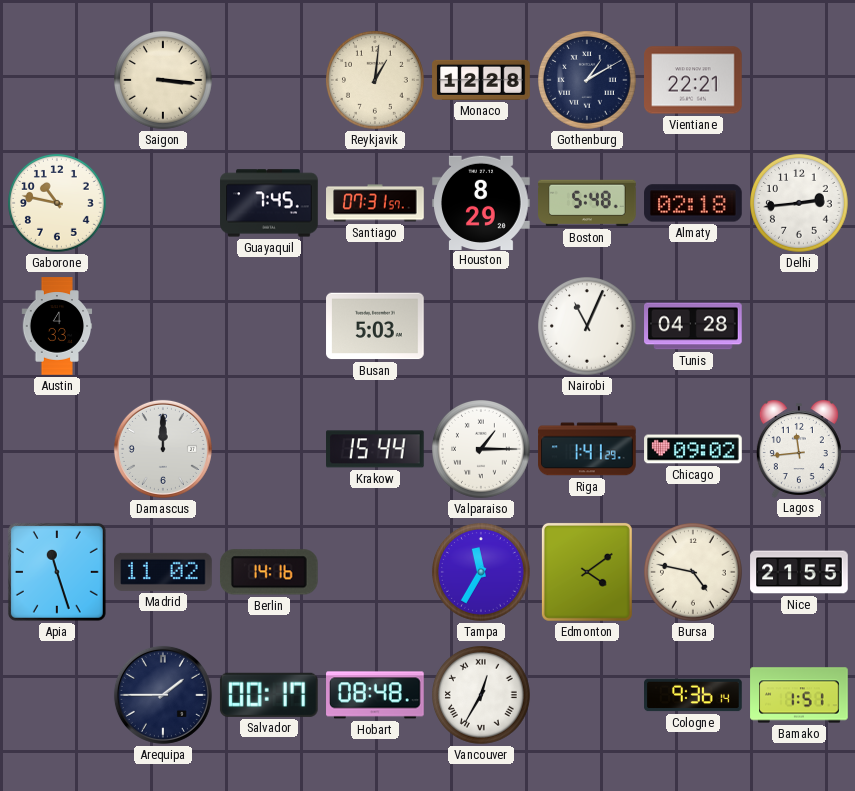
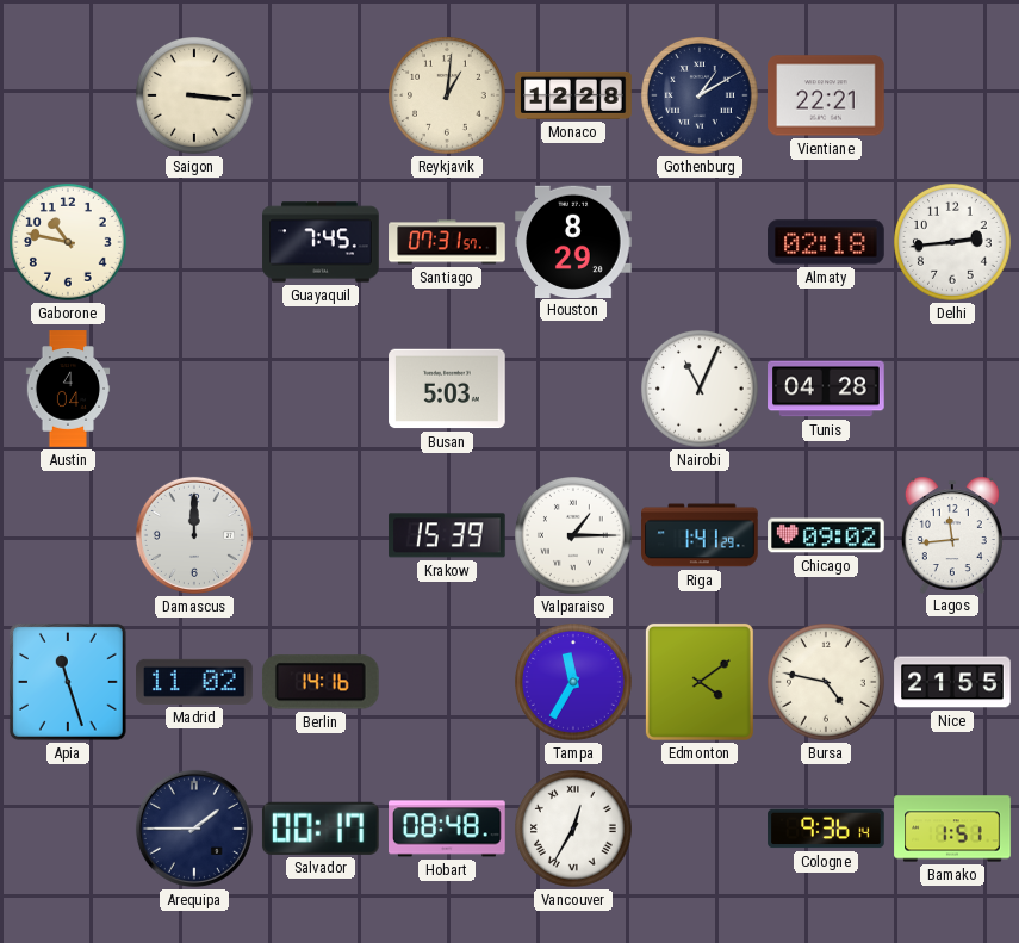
Boston: 5:48 -> none (587, 203)
Austin: 4:33 -> 4:04 (68, 389)
Krakow: 15:44 -> 15:39 (448, 535)
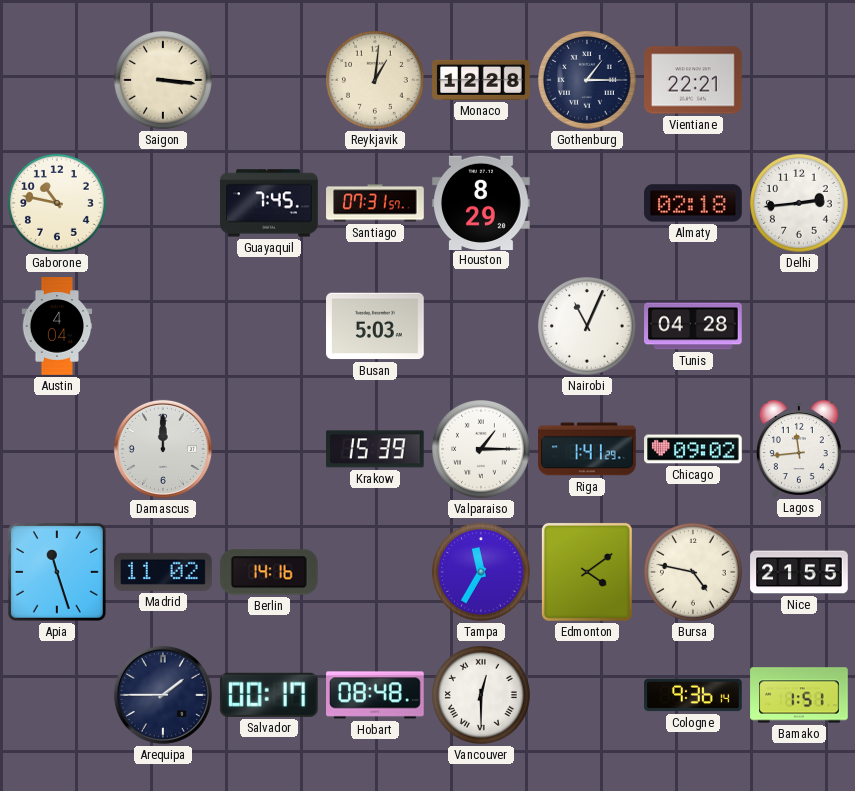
Gothenburg: 1:10 -> 1:15 (588, 81)
Vancouver: 12:35 -> 12:30 (482, 696)
